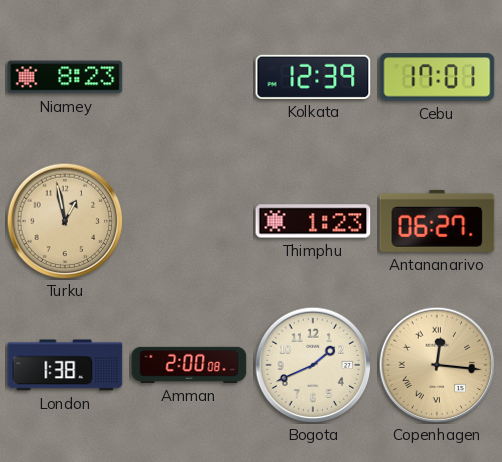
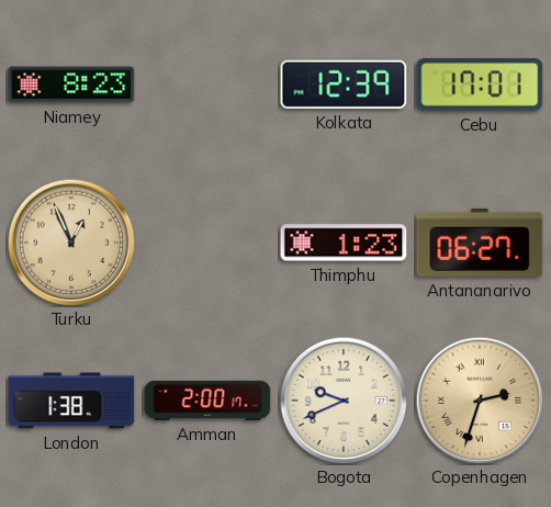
Turku: 12:58 -> 12:56 (71, 243)
Amman: 2:00:08 -> 2:00:17 (207, 401)
Bogota: 1:41 -> 9:41 (344, 401)
Copenhagen: 12:16 -> 2:33 (480, 401)
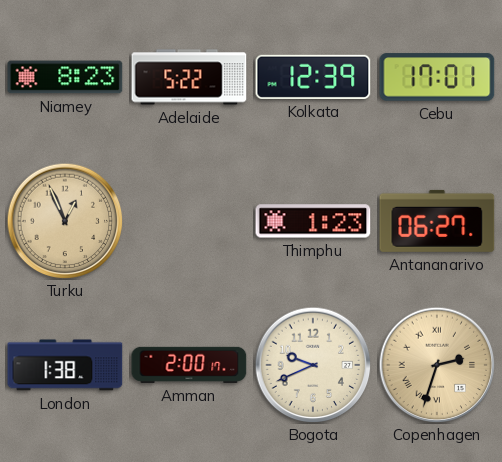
Adelaide: none -> 5:22 (189, 77)
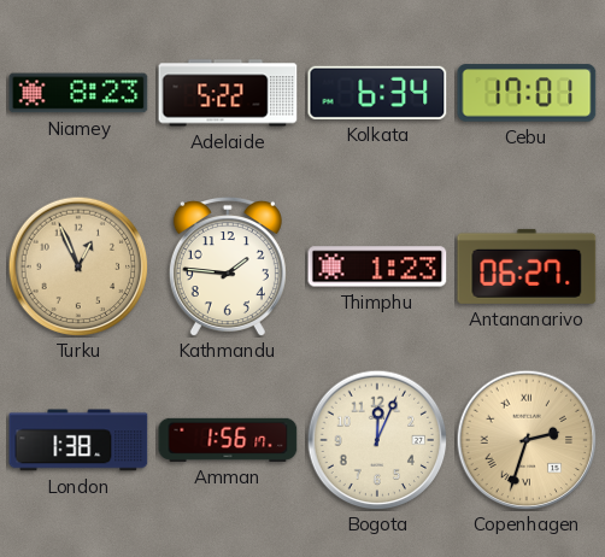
Kolkata: 12:39 -> 6:34 (377, 93)
Kathmandu: none -> 1:46 (228, 266)
Amman: 2:00 -> 1:56 (228, 440)
Bogota: 9:41 -> 12:04 (377, 440)
